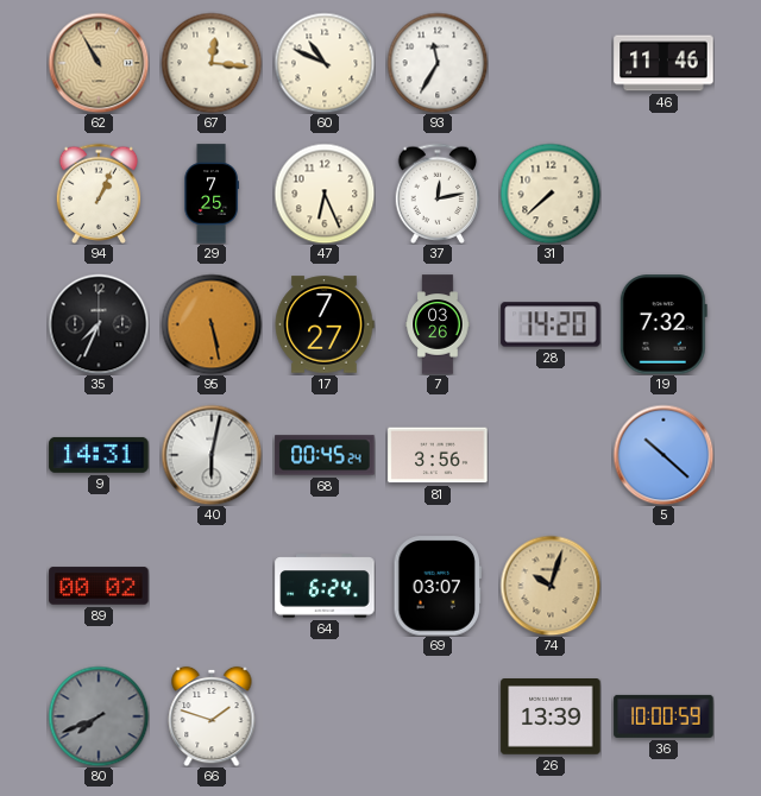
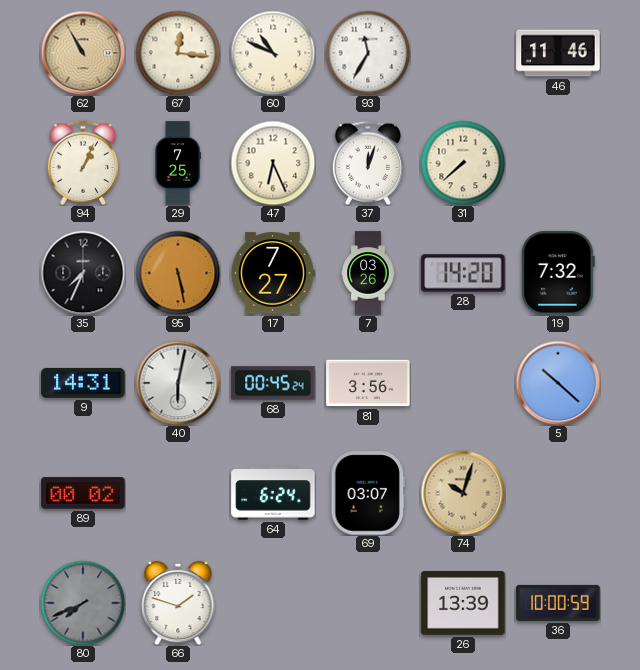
37: 12:13 -> 12:03 (368, 162)
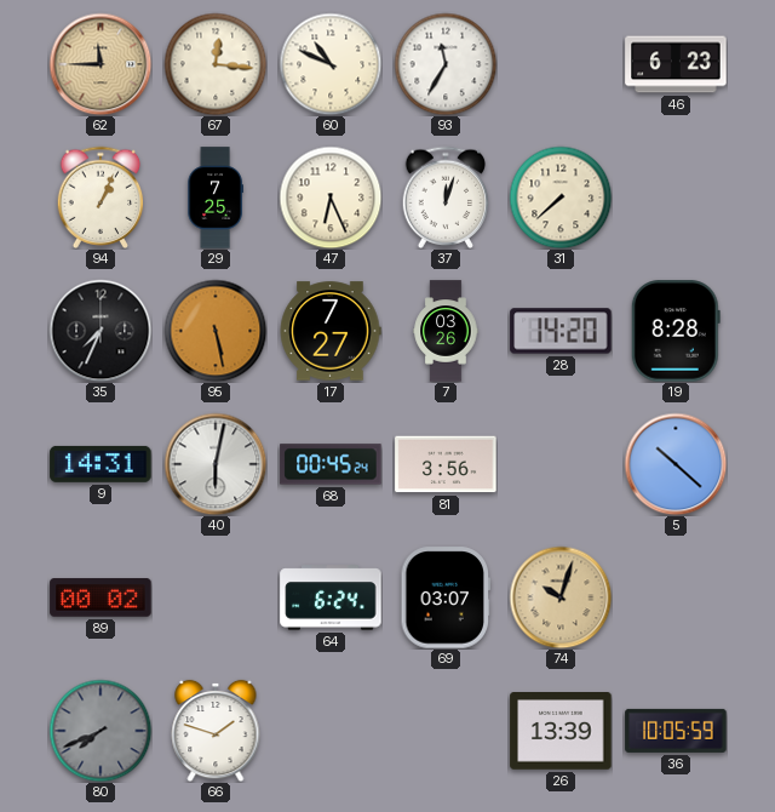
62: 10:55 -> 11:45 (101, 64)
46: 11:46 -> 6:23 (676, 64)
19: 7:32 -> 8:28 (676, 331)
36: 10:00 -> 10:05 (676, 731)
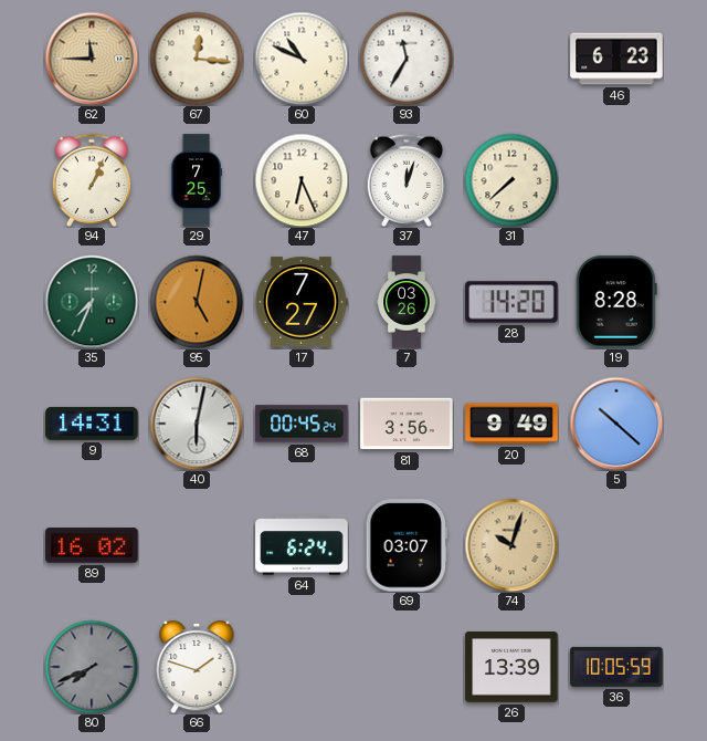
35 dial: black -> green (92, 302)
95: 5:28 -> 5:02 (197, 302)
20: none -> 9:49 (511, 424)
89: 00:02 -> 16:02 (92, 545)
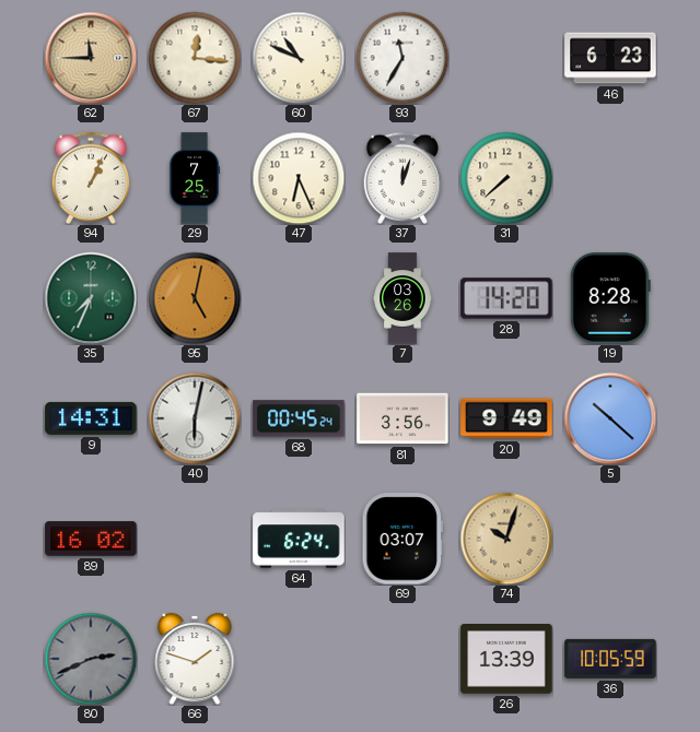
17: 7:27 -> none (302, 302)
80: 7:41 -> 2:41 (91, 659)
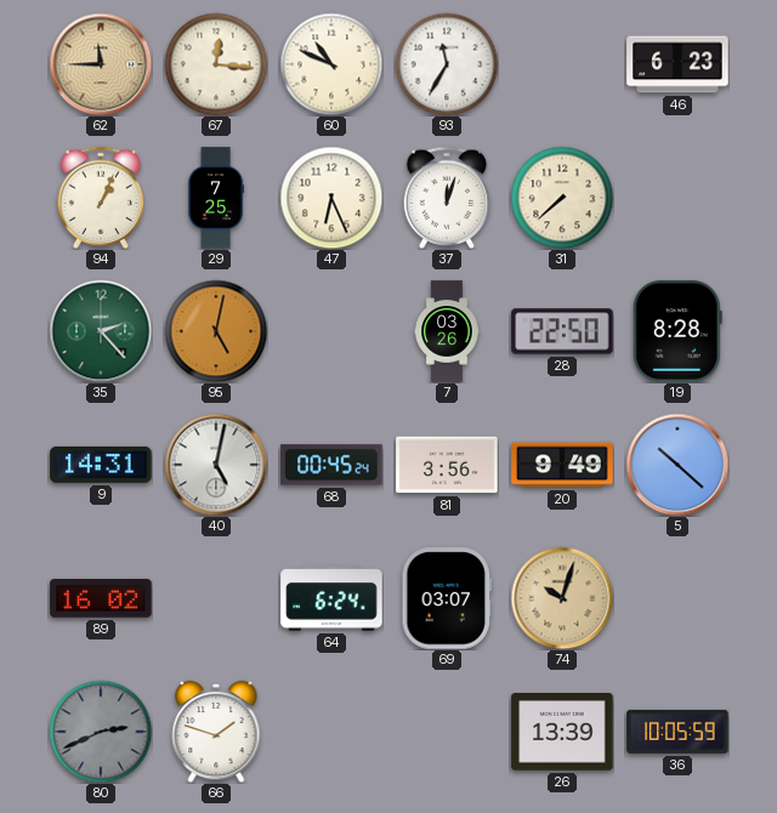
35: 7:34 -> 2:23 (101, 331)
28: 14:20 -> 22:50 (562, 331)
40: 6:02 -> 5:02 (216, 465)
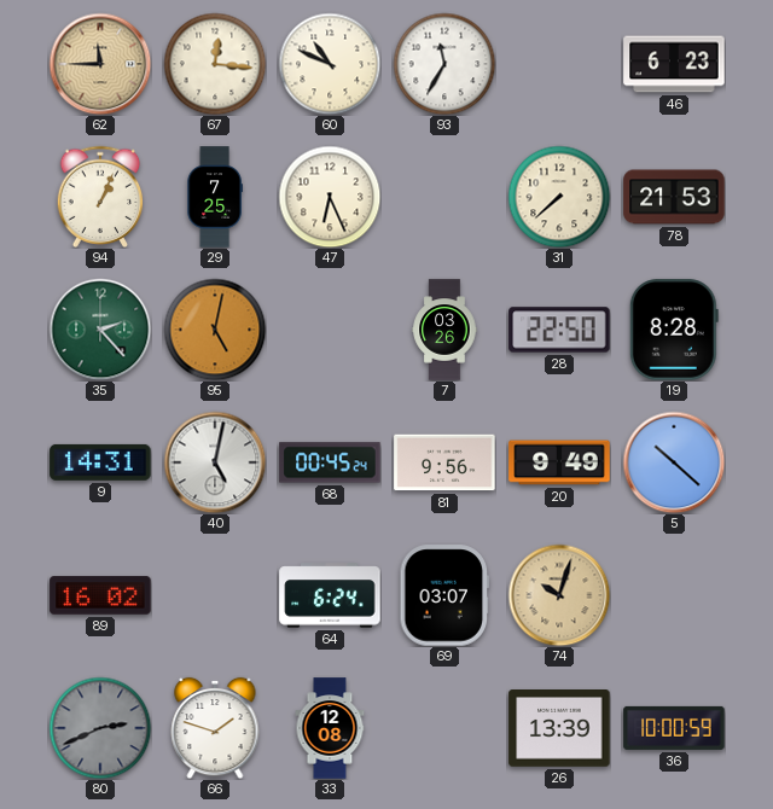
37: 12:03 -> none (447, 197)
78: none -> 21:53 (674, 197)
81: 3:56 -> 9:56 (444, 462)
33: none -> 12:08 (330, 728)
36: 10:05 -> 10:00 (674, 728)
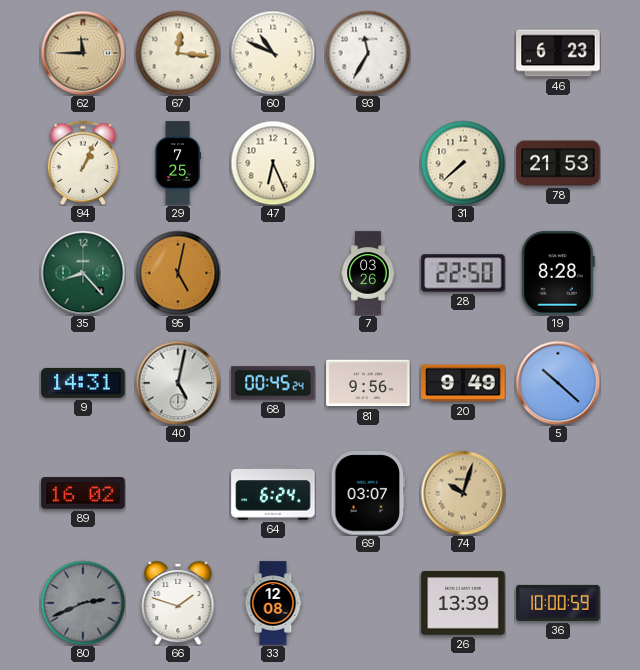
35: 2:23 -> 8:23 (83, 273)
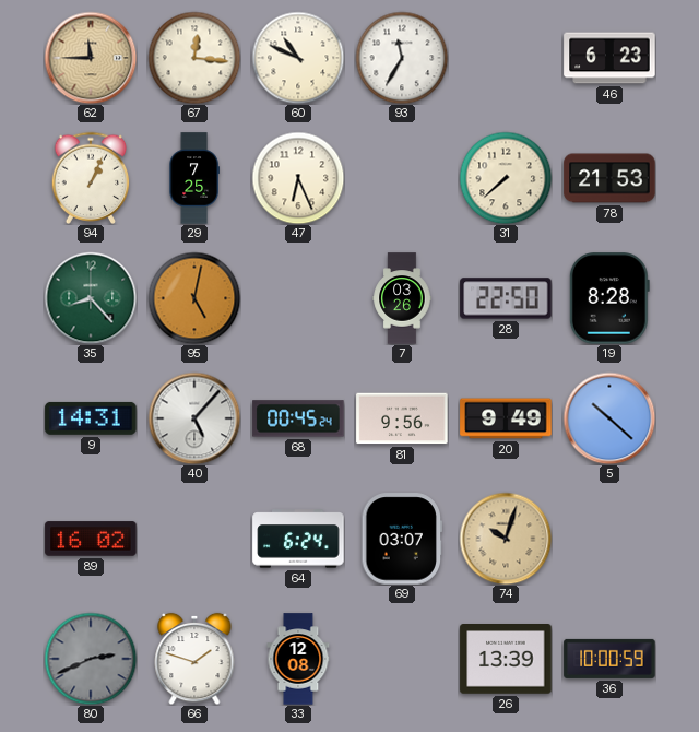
40: 5:02 -> 5:07 (194, 418)
